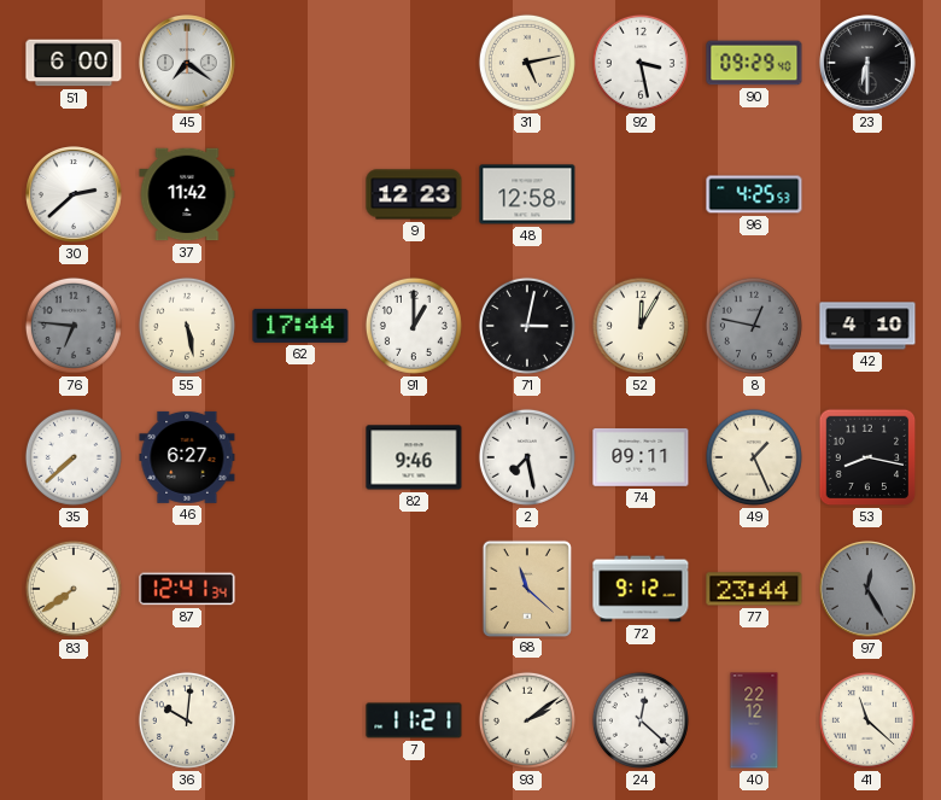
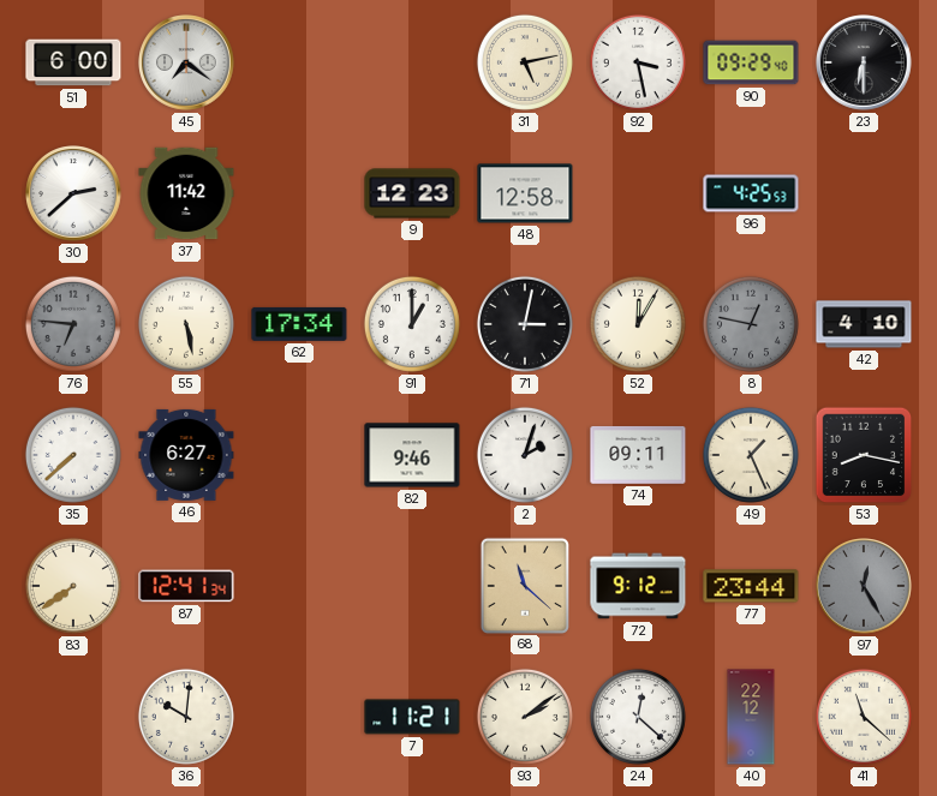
62: 17:44 -> 17:34 (299, 324)
2: 7:28 -> 2:03 (525, 455)
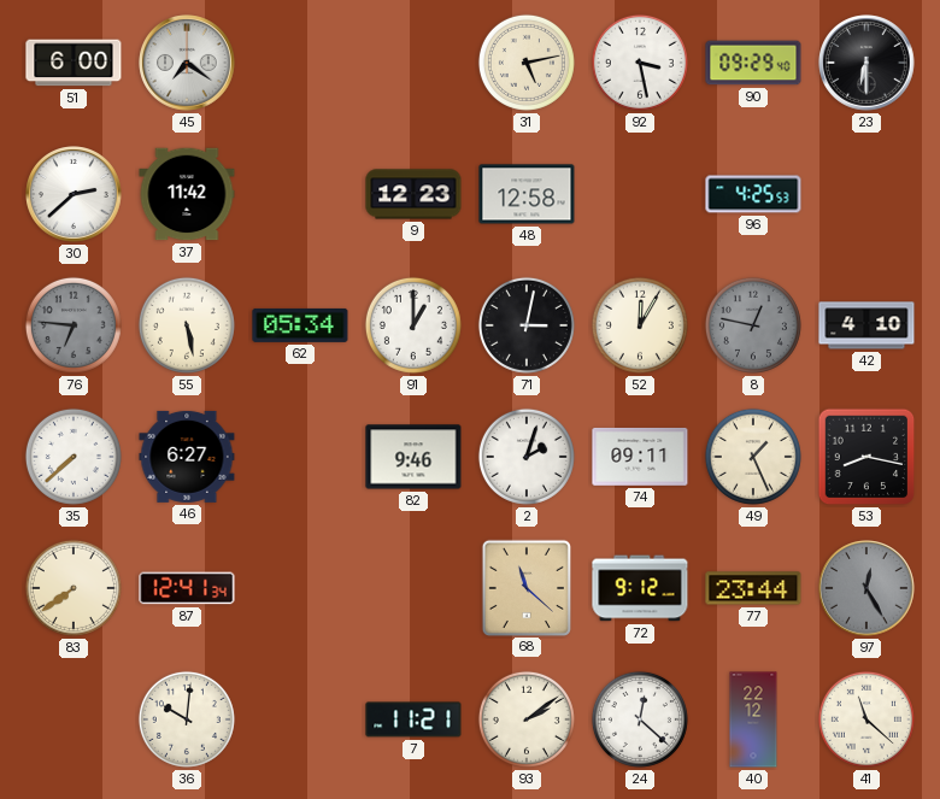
62: 17:34 -> 05:34 (300, 325)
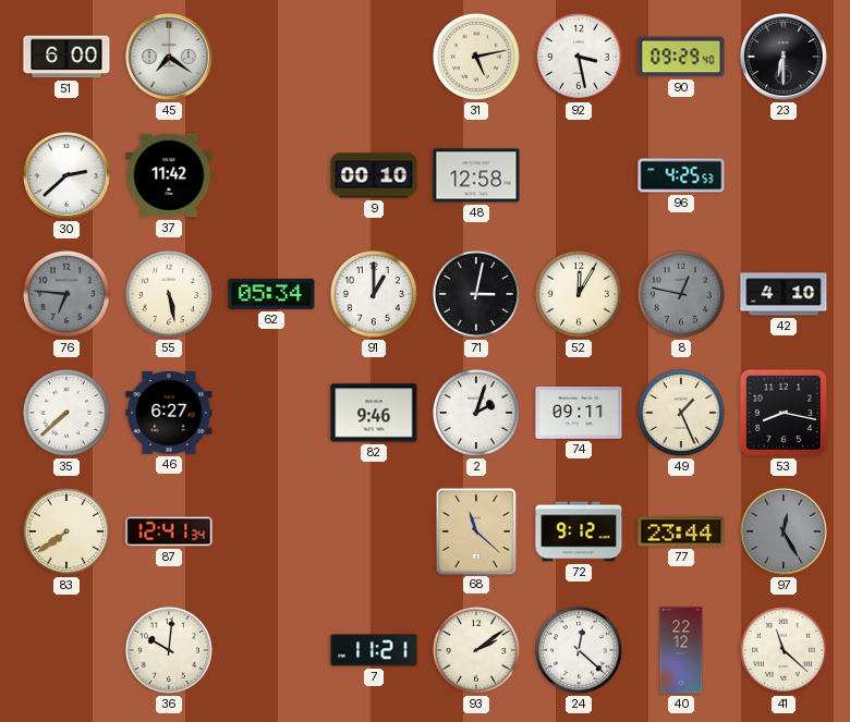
9: 12:23 -> 00:10 (374, 175)
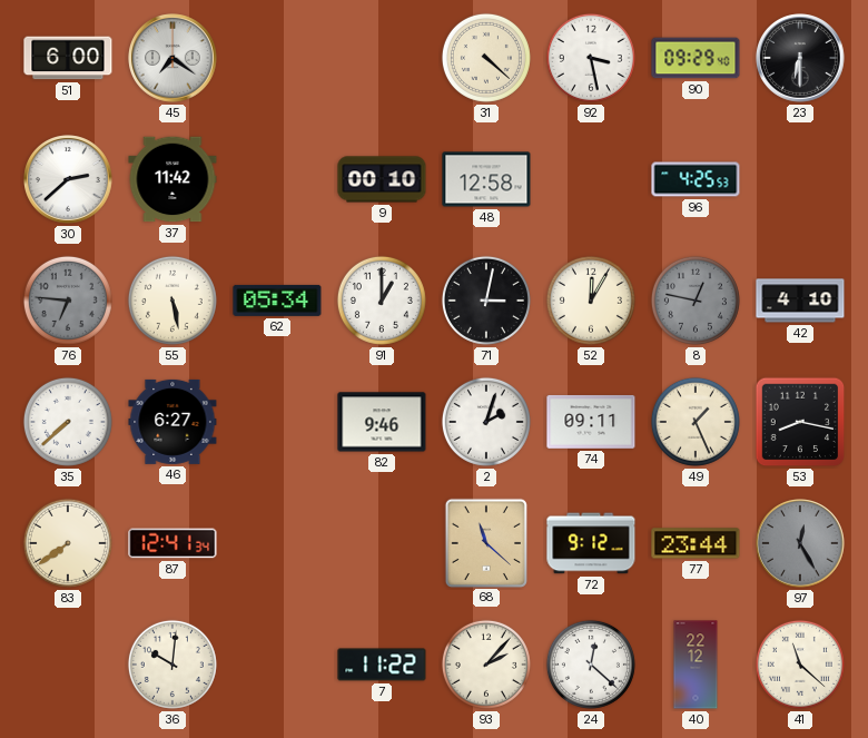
31: 5:13 -> 4:22 (486, 58)
7: 11:21 -> 11:22 (382, 665)
93: 2:09 -> 2:07 (486, 665)
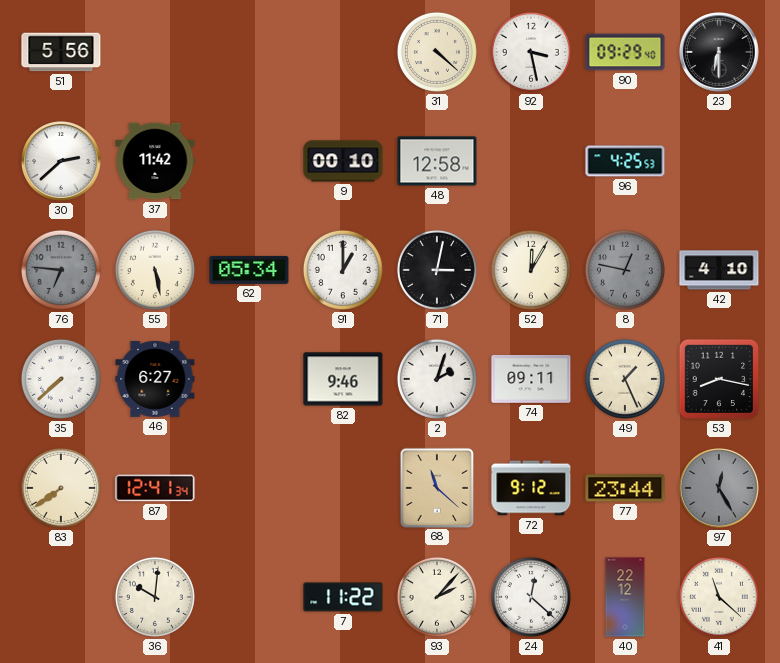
51: 6:00 -> 5:56 (61, 52)
45: 7:21 -> none (172, 58)
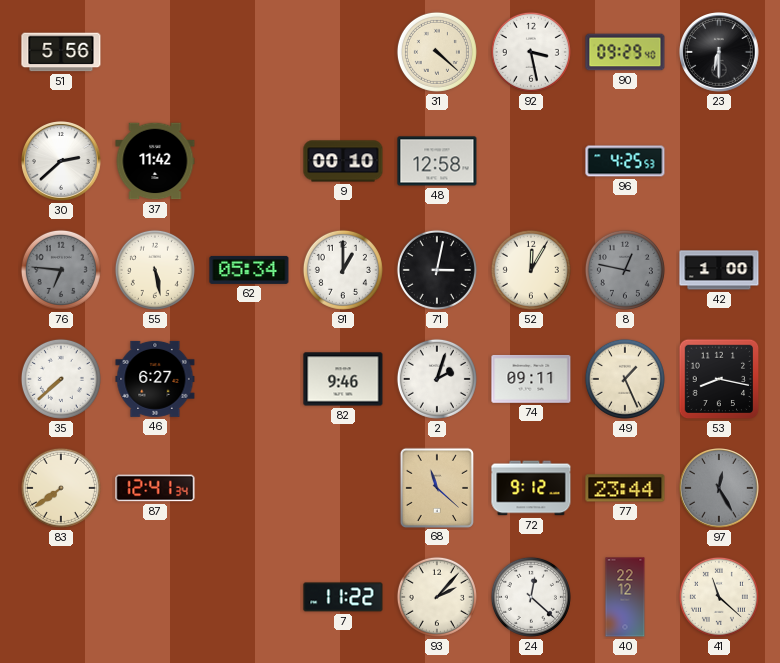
42: 4:10 -> 1:00 (719, 270)
36: 10:01 -> none (155, 597)
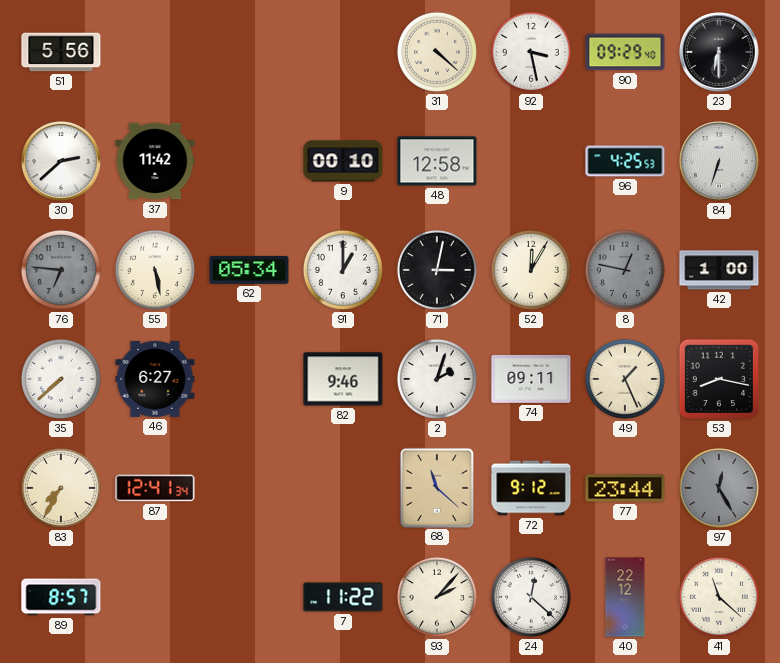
84: none -> 6:33 (719, 161)
83: 7:39 -> 7:35 (61, 488)
89: none -> 8:57 (61, 597)
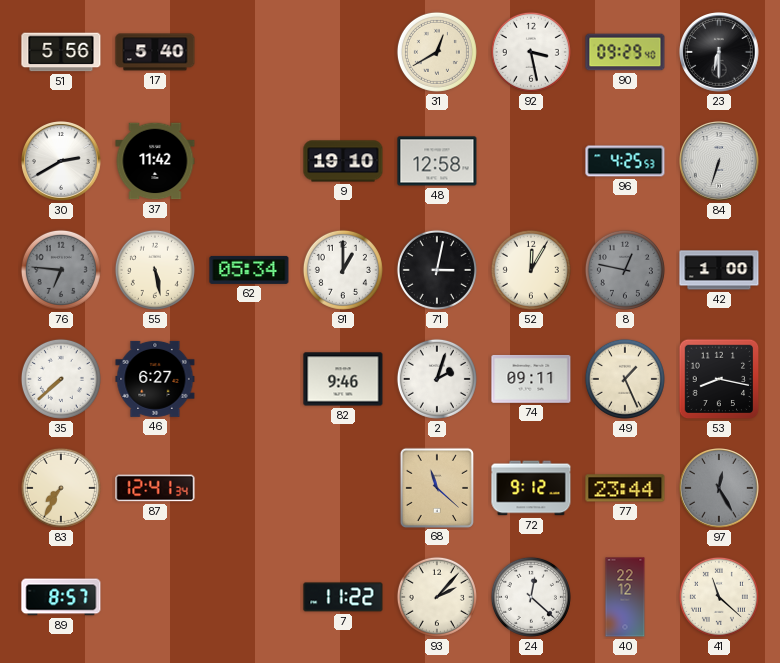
17: none -> 5:40 (155, 52)
31: 4:22 -> 12:40 (437, 52)
30: 2:38 -> 2:40 (61, 161)
9: 00:10 -> 19:10 (343, 161)
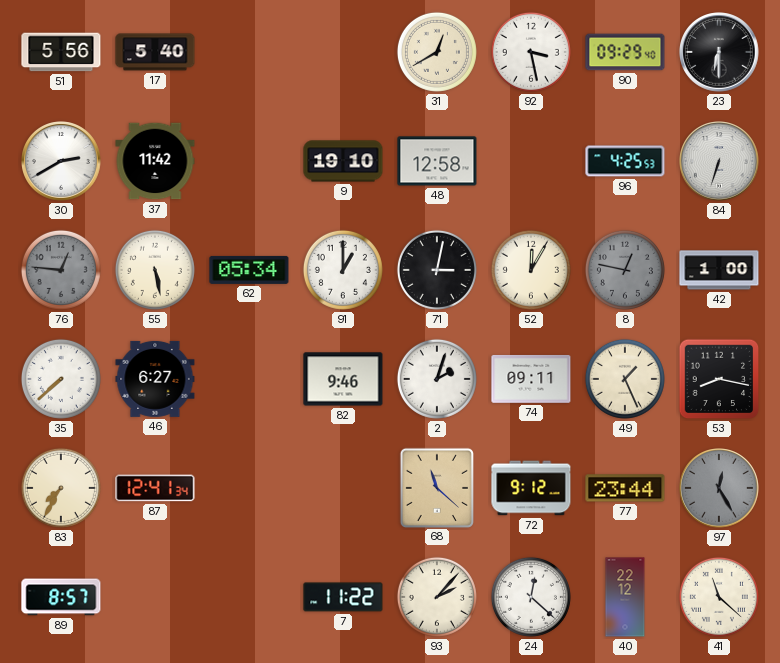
76: 6:46 -> 12:46 (61, 270)
